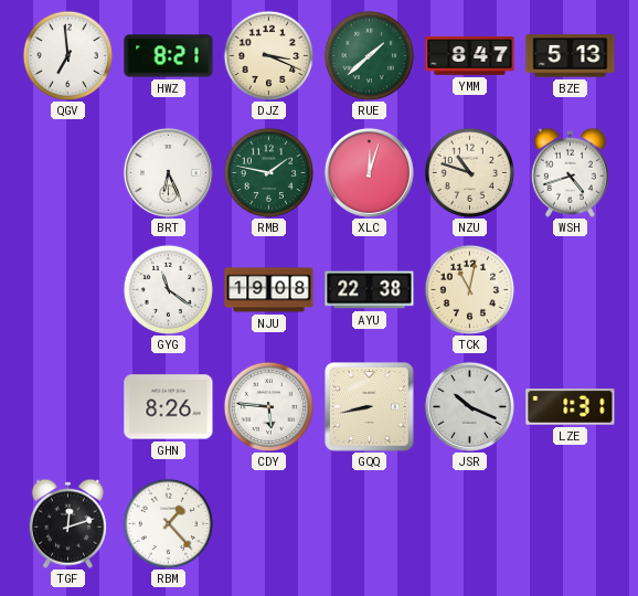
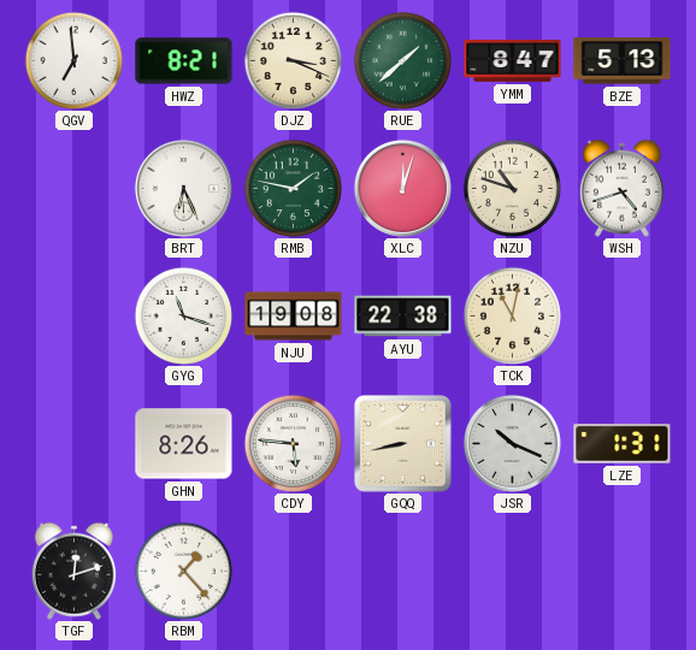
GYG: 11:21 -> 11:18 (183, 315)
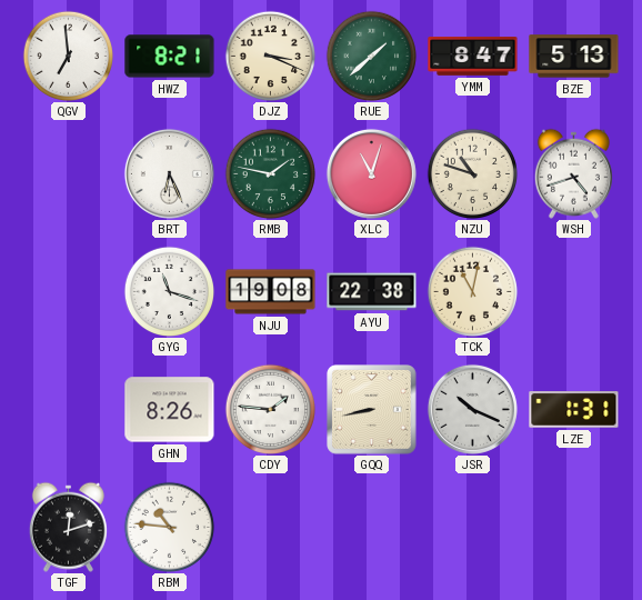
XLC: 12:03 -> 11:03 (371, 173)
CDY: 5:46 -> 1:46 (270, 409)
RBM: 1:23 -> 10:46 (169, 527)
